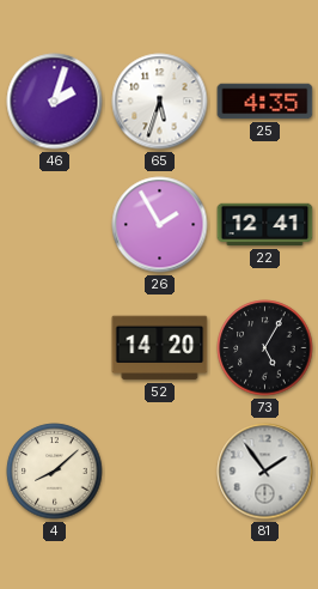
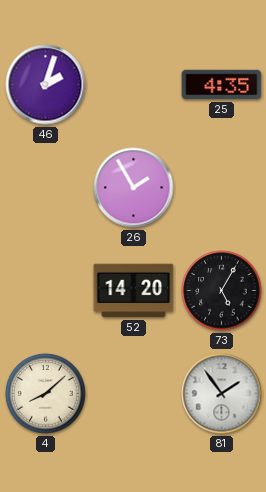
65: 5:33 -> none (160, 102)
22: 12:41 -> none (265, 225)
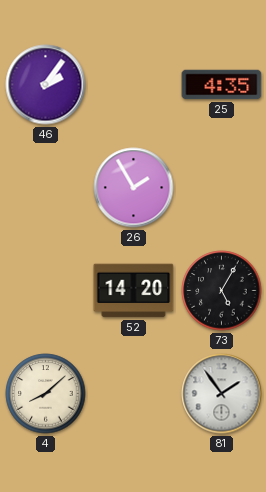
46: 2:03 -> 2:06 (46, 85)
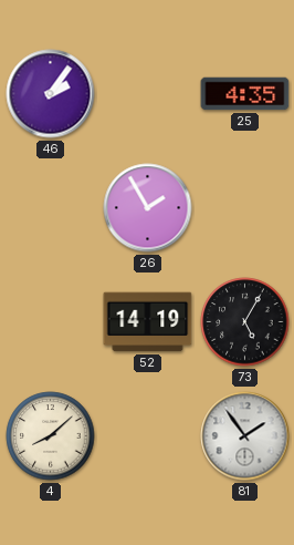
52: 14:20 -> 14:19 (148, 322)
